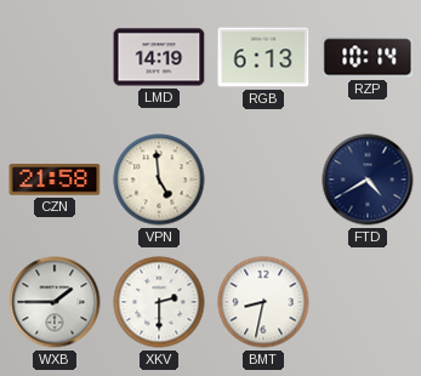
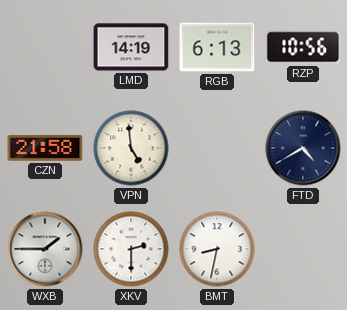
RZP: 10:14 -> 10:56 (303, 47)
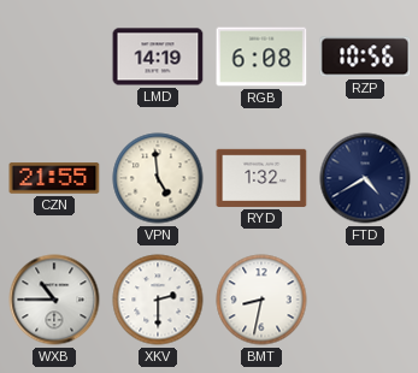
RGB: 6:13 -> 6:08 (261, 57)
CZN: 21:58 -> 21:55 (54, 178)
RYD: none -> 1:32 (261, 178)
WXB: 1:45 -> 10:45 (54, 300)
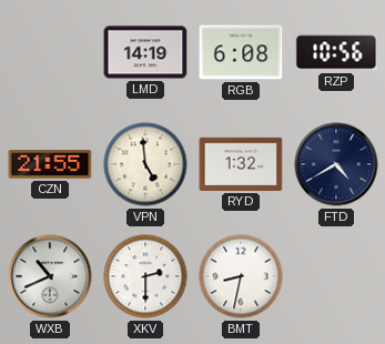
WXB: 10:45 -> 10:41 (50, 276)
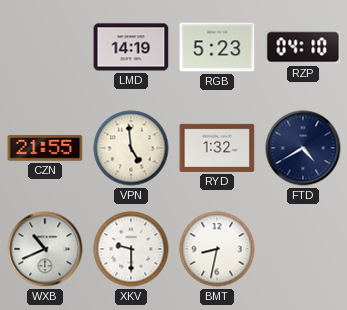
RGB: 6:08 -> 5:23 (217, 47)
RZP: 10:56 -> 04:10 (303, 47)
XKV: 2:30 -> 9:30 (131, 249)
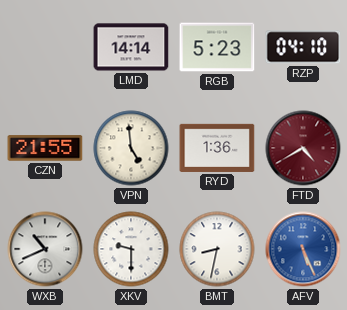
LMD: 14:19 -> 14:14 (131, 47)
RYD: 1:32 -> 1:36 (217, 148)
FTD dial: navy -> burgundy (303, 148)
AFV: none -> 5:26 (303, 249)
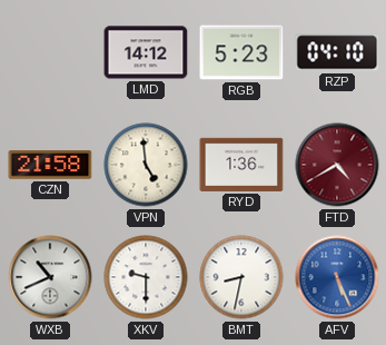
LMD: 14:14 -> 14:12 (146, 52)
CZN: 21:55 -> 21:58 (50, 165)
